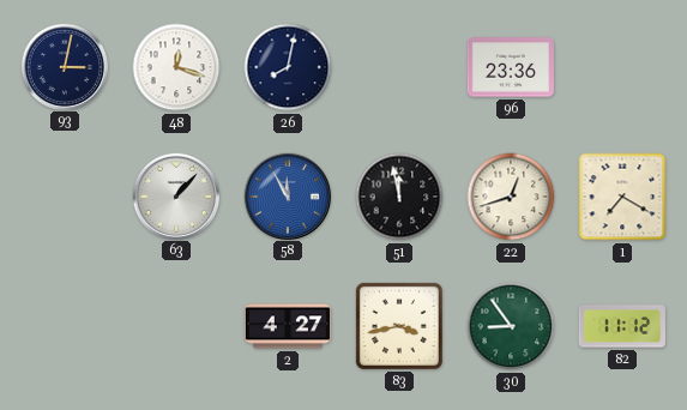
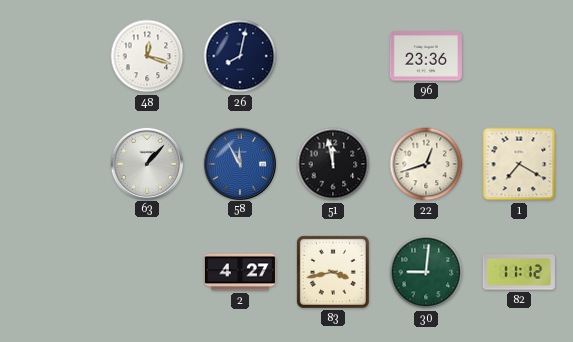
93: 3:02 -> none (64, 66)
30: 8:54 -> 9:01 (426, 272)
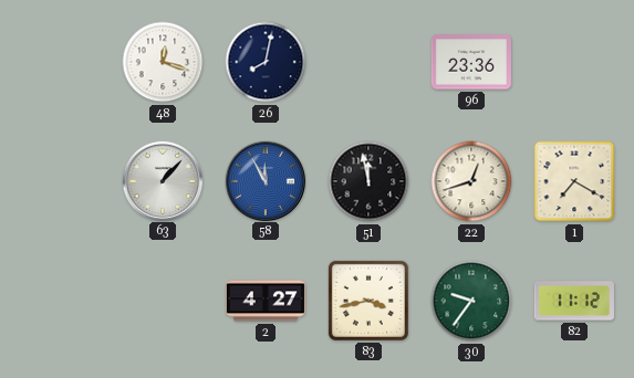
30: 9:01 -> 9:36 (471, 301)
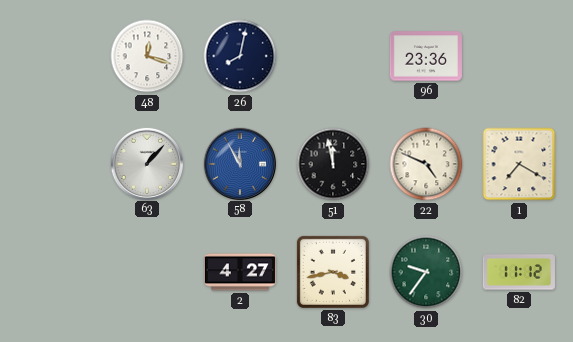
22: 12:42 -> 4:49 (426, 164)
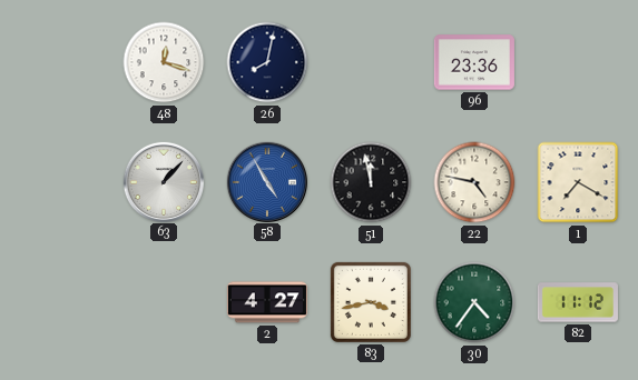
58: 11:55 -> 4:55 (266, 181)
22: 4:49 -> 4:47 (474, 182)
30: 9:36 -> 4:36 (474, 302)
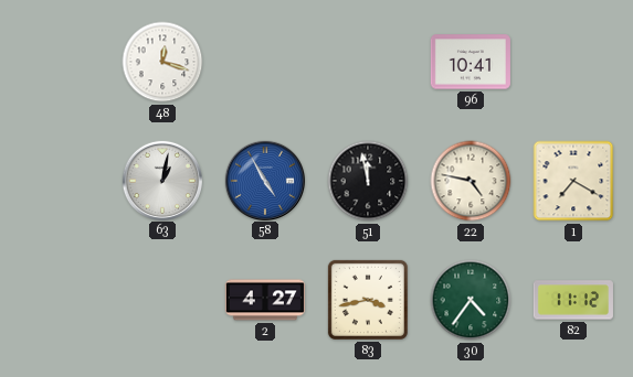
26: 8:02 -> none (267, 62)
96: 23:36 -> 10:41 (471, 62)
63: 1:07 -> 1:02 (161, 180)
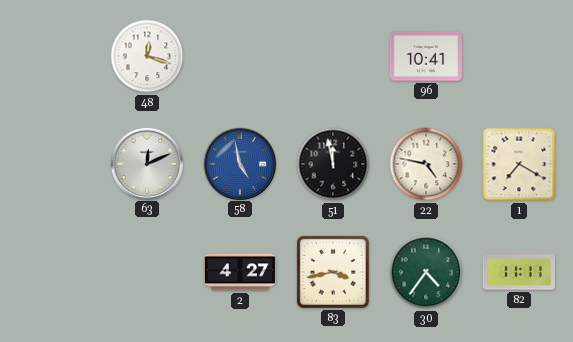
63: 1:02 -> 12:11 (146, 163)
58: 4:55 -> 4:58 (239, 163)
82: 11:12 -> 11:11 (519, 272)
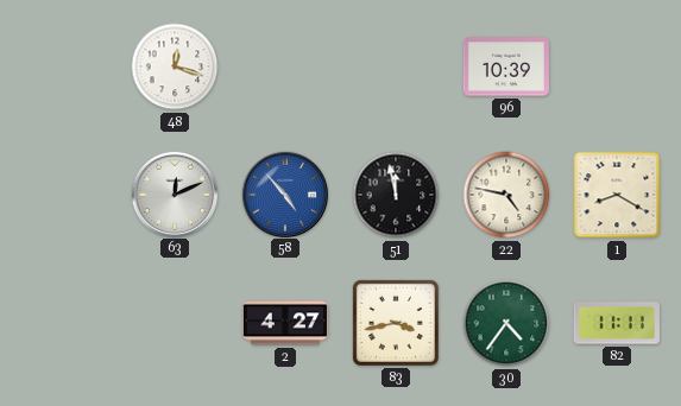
96: 10:41 -> 10:39 (506, 66)
58: 4:58 -> 4:53 (284, 194)
1: 7:20 -> 8:20 (617, 195)
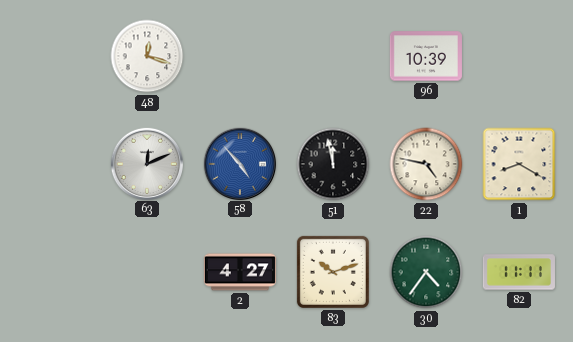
83: 3:43 -> 10:12 (333, 272)
